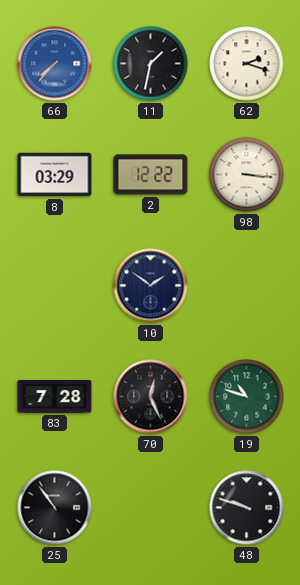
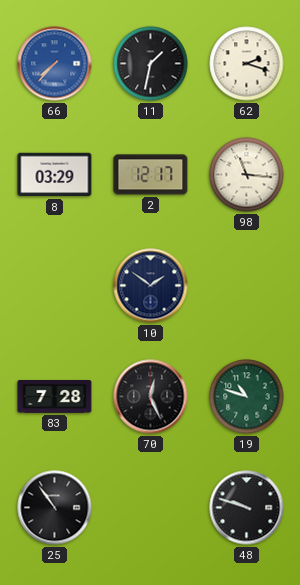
2: 12:22 -> 12:17 (151, 175)
98: 3:16 -> 11:16 (247, 175)
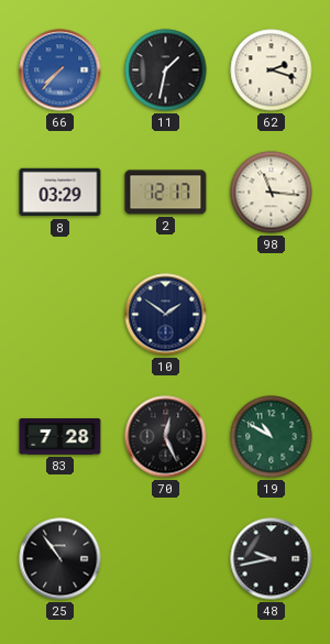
19: 10:48 -> 10:50 (272, 437)
48: 9:48 -> 9:43 (272, 559)
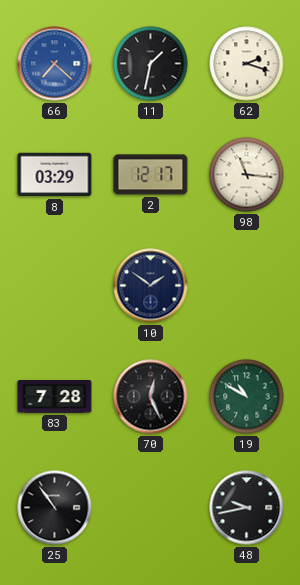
66: 7:37 -> 7:22 (55, 64)
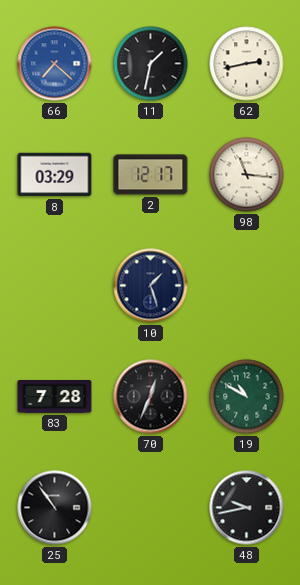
62: 2:18 -> 2:43 (247, 64)
10: 1:51 -> 1:27 (151, 286)
70: 12:26 -> 12:34 (151, 397)
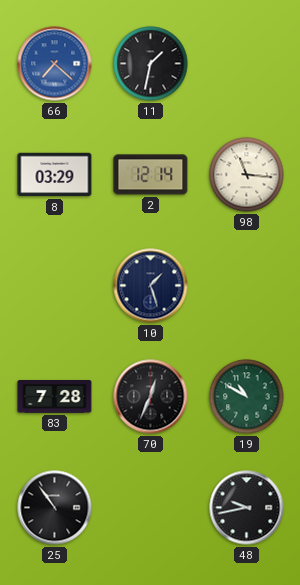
62: 2:43 -> none (247, 64)
2: 12:17 -> 12:14 (151, 175)
